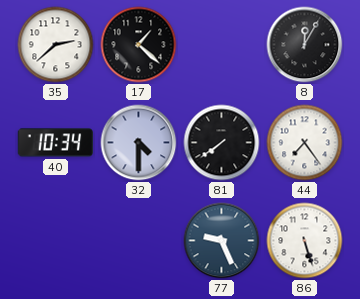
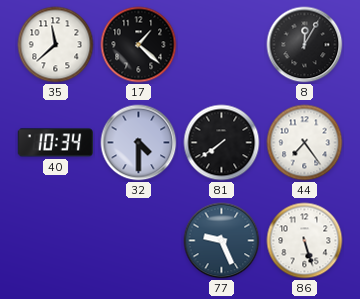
35: 2:38 -> 11:38 (56, 45)
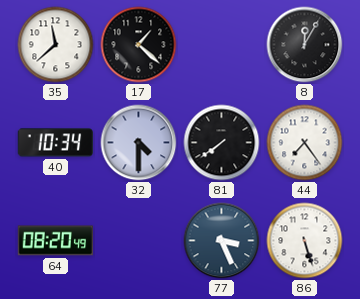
64: none -> 08:20 (55, 241)
77: 9:26 -> 3:26 (222, 241)
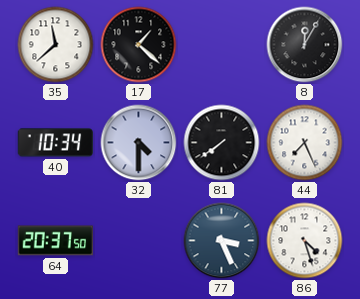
44: 7:24 -> 7:26 (305, 143)
64: 08:20 -> 20:37 (55, 241)
86: 5:27 -> 4:27 (305, 241)
